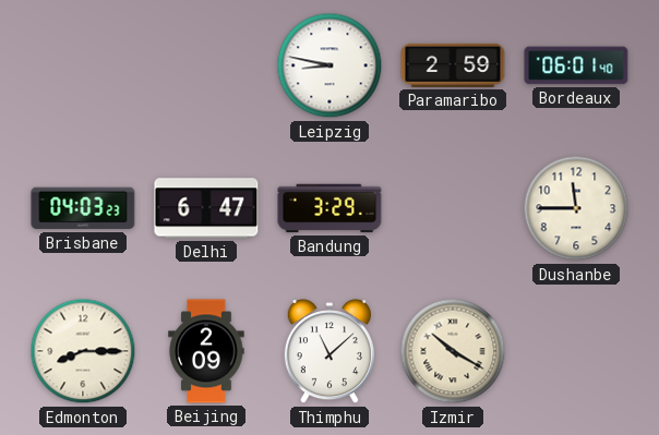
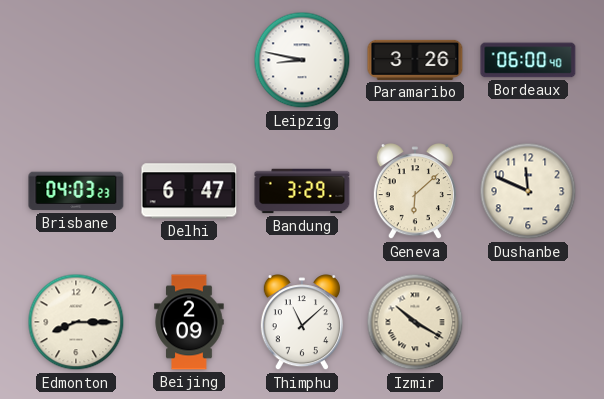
Paramaribo: 2:59 -> 3:26 (415, 60)
Bordeaux: 06:01 -> 06:00 (528, 60)
Geneva: none -> 6:08 (415, 192)
Dushanbe: 11:45 -> 11:49 (528, 191)
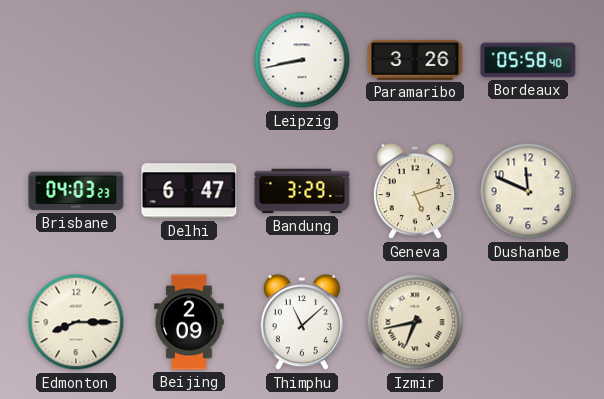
Leipzig: 8:47 -> 8:43 (302, 60)
Bordeaux: 06:00 -> 05:58 (528, 60)
Geneva: 6:08 -> 5:12 (415, 192)
Izmir: 10:20 -> 6:43 (415, 322)
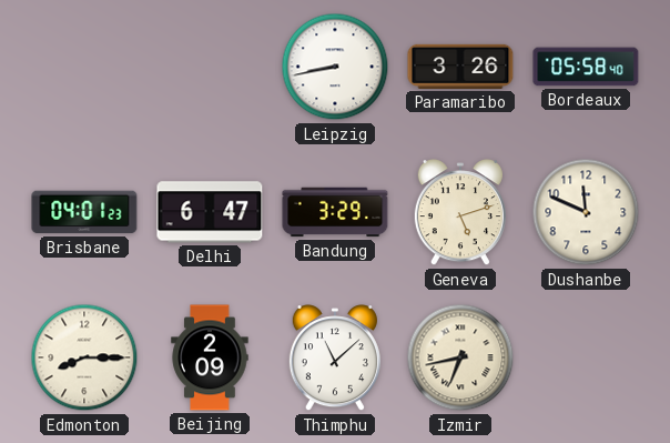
Brisbane: 04:03 -> 04:01 (84, 212)
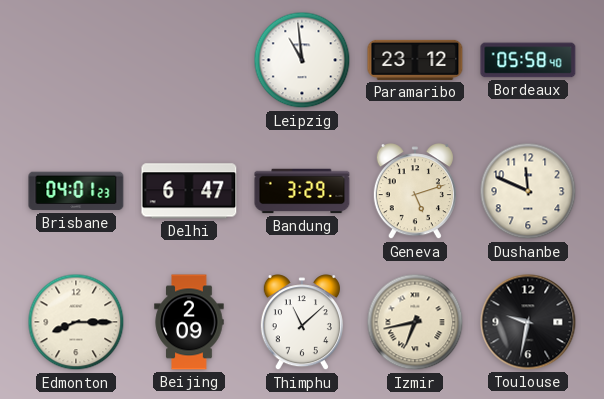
Leipzig: 8:43 -> 10:59 (302, 60)
Paramaribo: 3:26 -> 23:12 (415, 60)
Toulouse: none -> 9:32 (528, 322)
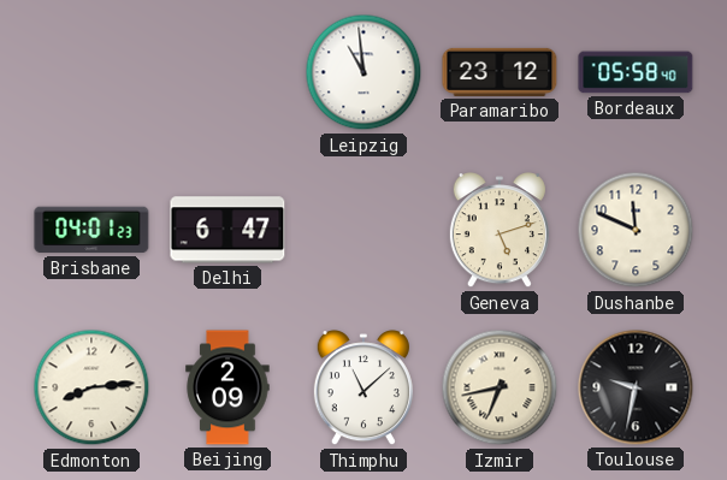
Bandung: 3:29 -> none (302, 191)
Edmonton: 8:15 -> 8:14 (91, 387)
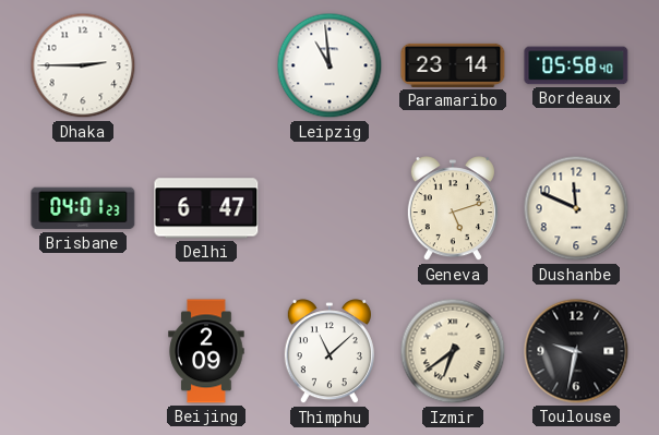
Dhaka: none -> 2:45 (83, 65)
Paramaribo: 23:12 -> 23:14 (453, 65)
Edmonton: 8:14 -> none (91, 387)
Izmir: 6:43 -> 6:39 (453, 351)
